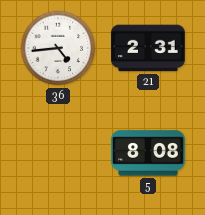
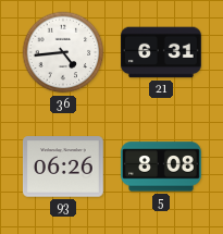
21: 2:31 -> 6:31 (162, 52)
93: none -> 06:26 (64, 167)
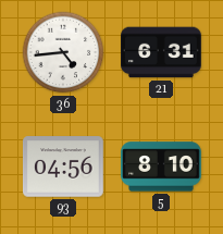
93: 06:26 -> 04:56 (64, 167)
5: 8:08 -> 8:10 (162, 167)
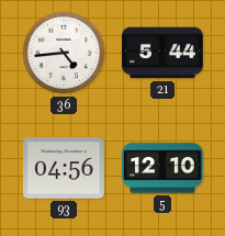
21: 6:31 -> 5:44 (164, 53)
5: 8:10 -> 12:10 (164, 168)
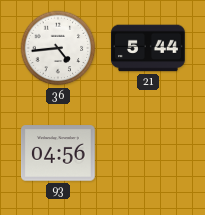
5: 12:10 -> none (164, 168)
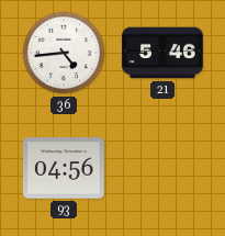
21: 5:44 -> 5:46 (164, 53)
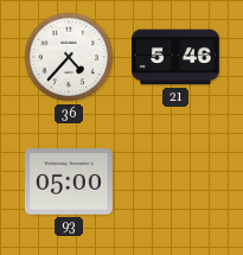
36: 4:44 -> 4:37 (69, 57)
93: 04:56 -> 05:00 (70, 181)
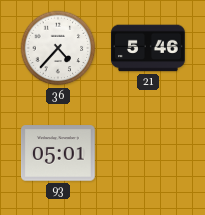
93: 05:00 -> 05:01 (59, 153)
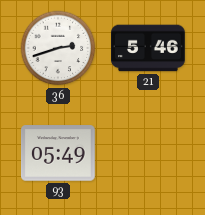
36: 4:37 -> 2:42 (58, 48)
93: 05:01 -> 05:49 (59, 153)
